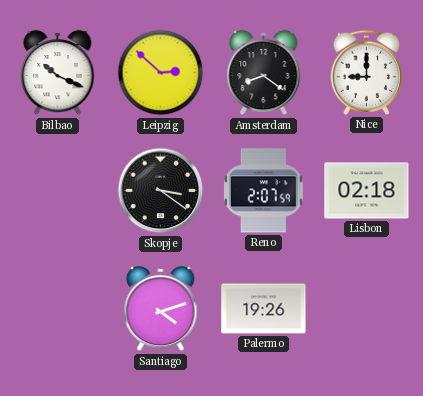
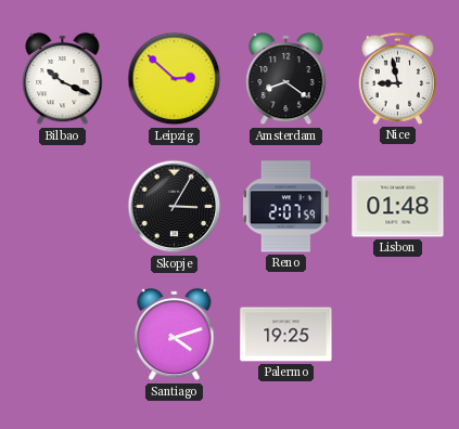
Nice: 9:00 -> 8:58 (398, 78)
Skopje: 3:21 -> 3:05 (175, 207)
Lisbon: 02:18 -> 01:48 (398, 207)
Palermo: 19:26 -> 19:25 (286, 335)
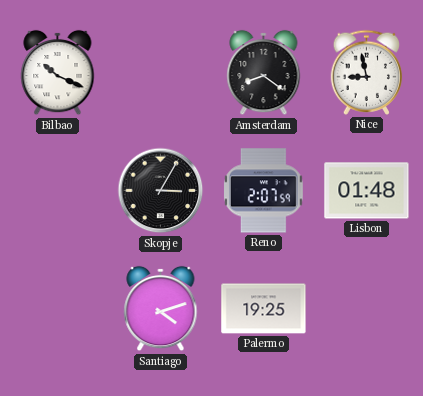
Leipzig: 2:52 -> none (175, 79)
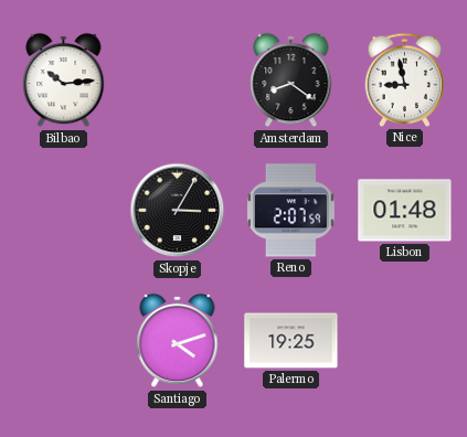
Bilbao: 10:19 -> 10:14 (64, 81)
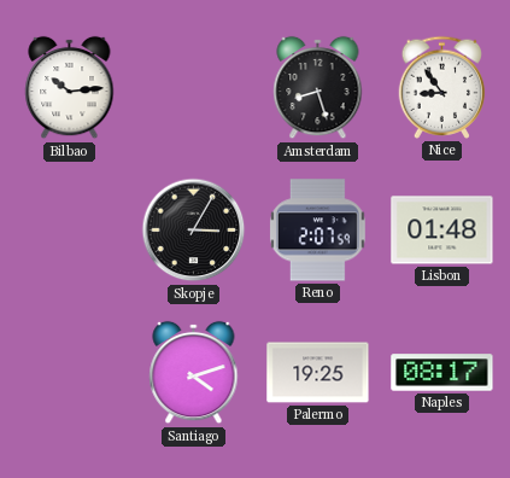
Amsterdam: 8:21 -> 8:27 (318, 88)
Nice: 8:58 -> 8:54 (442, 87)
Naples: none -> 08:17 (442, 373)
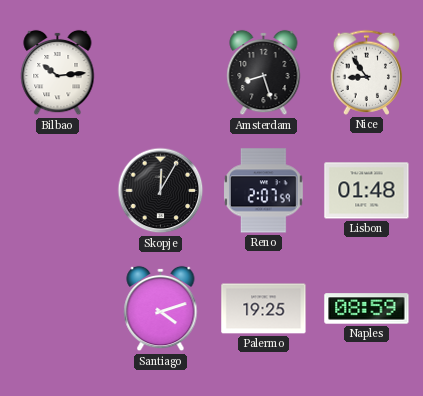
Skopje: 3:05 -> 12:05 (161, 191)
Naples: 08:17 -> 08:59 (367, 309)
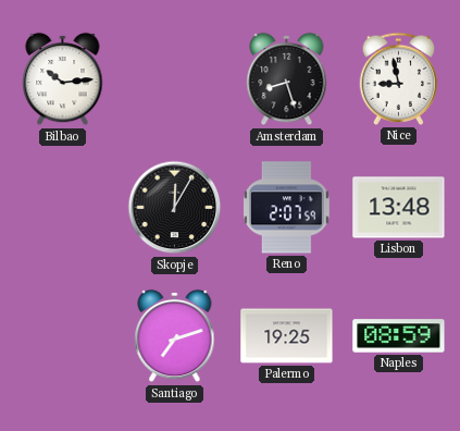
Nice: 8:54 -> 8:58 (399, 78)
Lisbon: 01:48 -> 13:48 (399, 208)
Santiago: 4:12 -> 7:12 (175, 336)
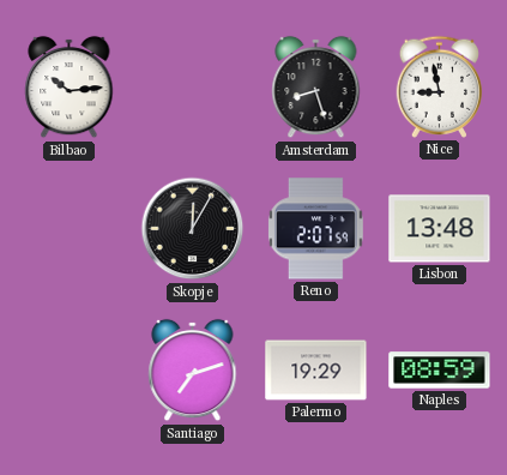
Palermo: 19:25 -> 19:29 (316, 371)
